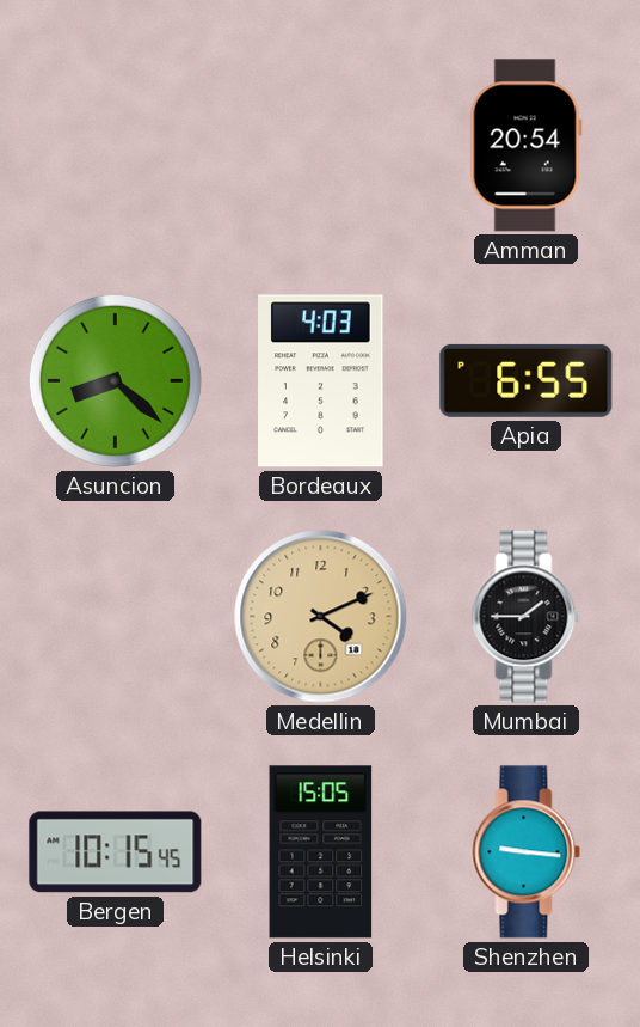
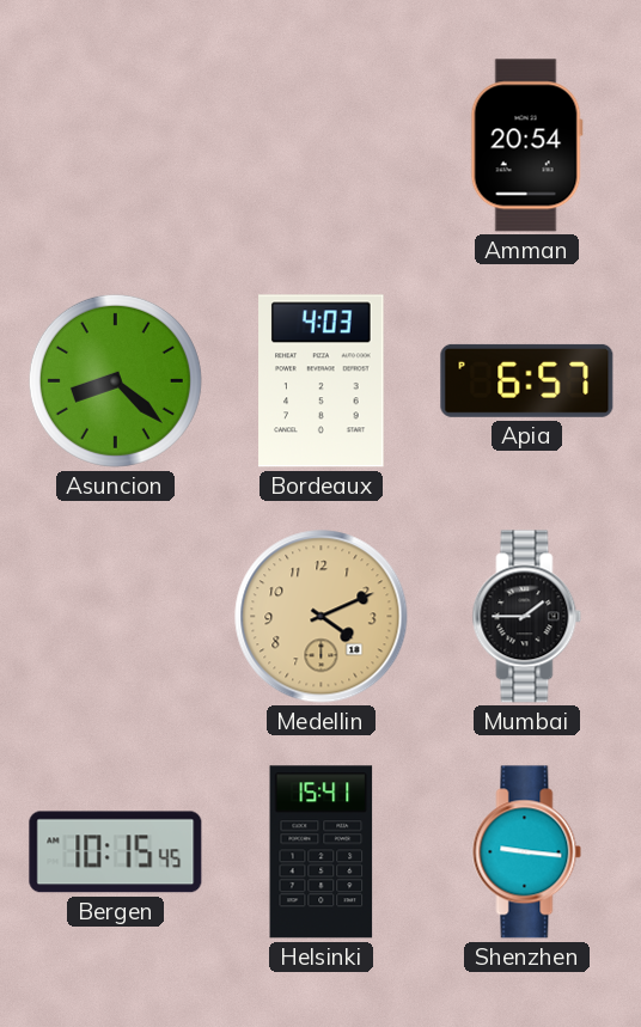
Apia: 6:55 -> 6:57 (527, 380)
Helsinki: 15:05 -> 15:41 (322, 852)
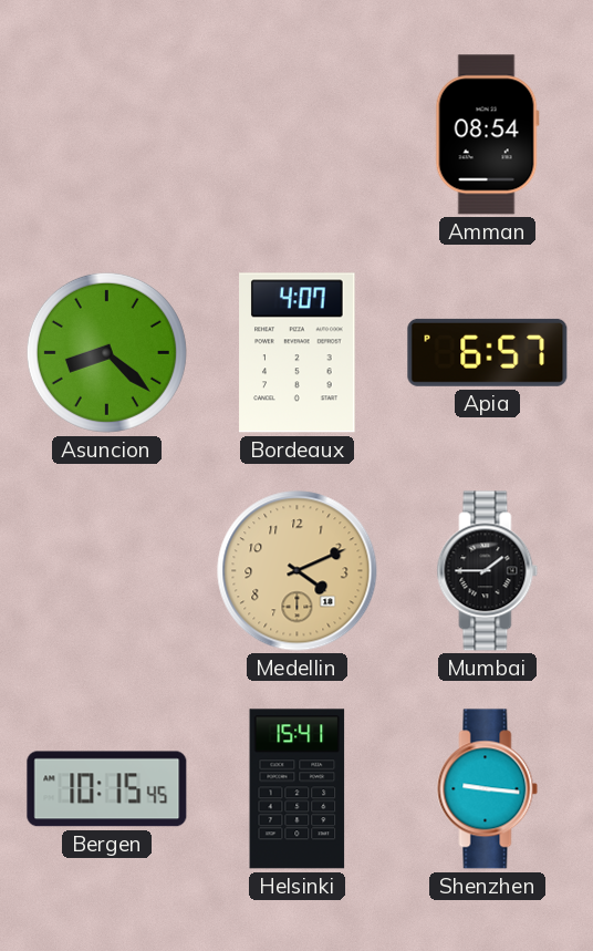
Amman: 20:54 -> 08:54 (487, 135)
Bordeaux: 4:03 -> 4:07 (298, 353)
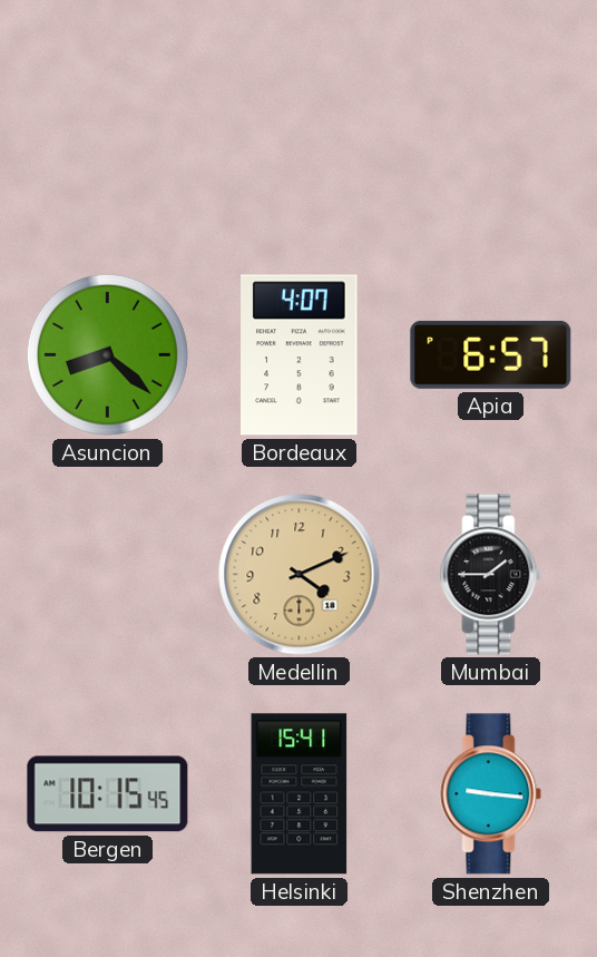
Amman: 08:54 -> none (487, 135)
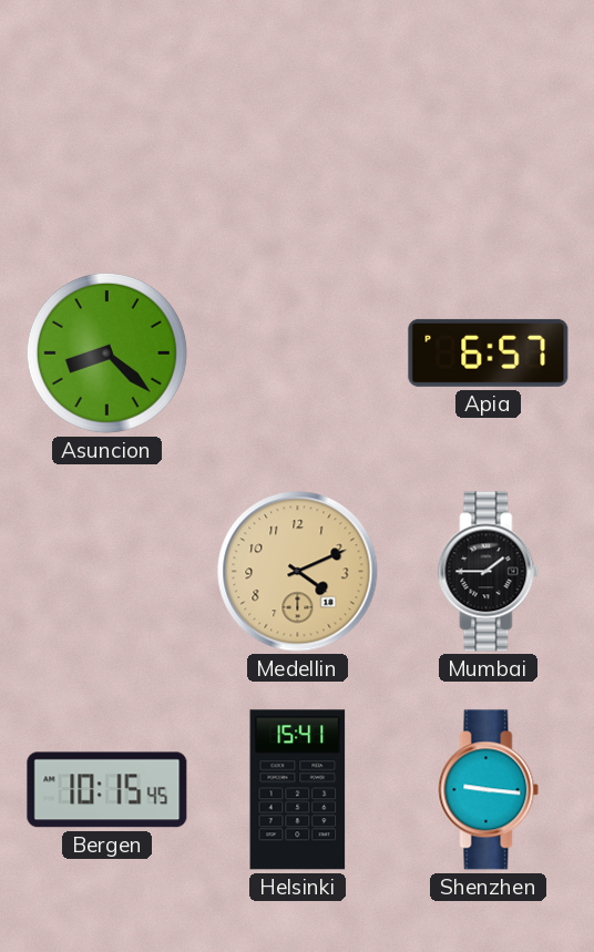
Bordeaux: 4:07 -> none (300, 355)
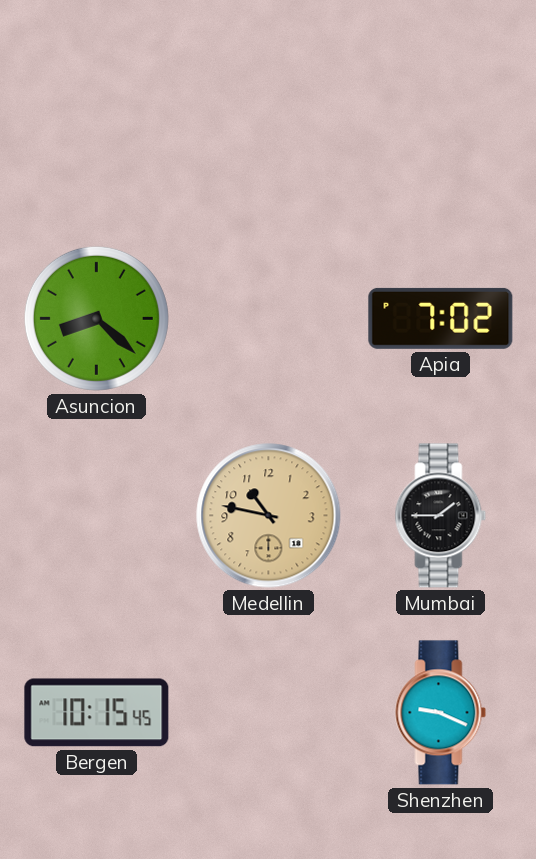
Apia: 6:57 -> 7:02 (441, 318)
Medellin: 4:11 -> 10:47 (269, 516)
Helsinki: 15:41 -> none (298, 790)
Shenzhen: 9:16 -> 9:19 (441, 713)
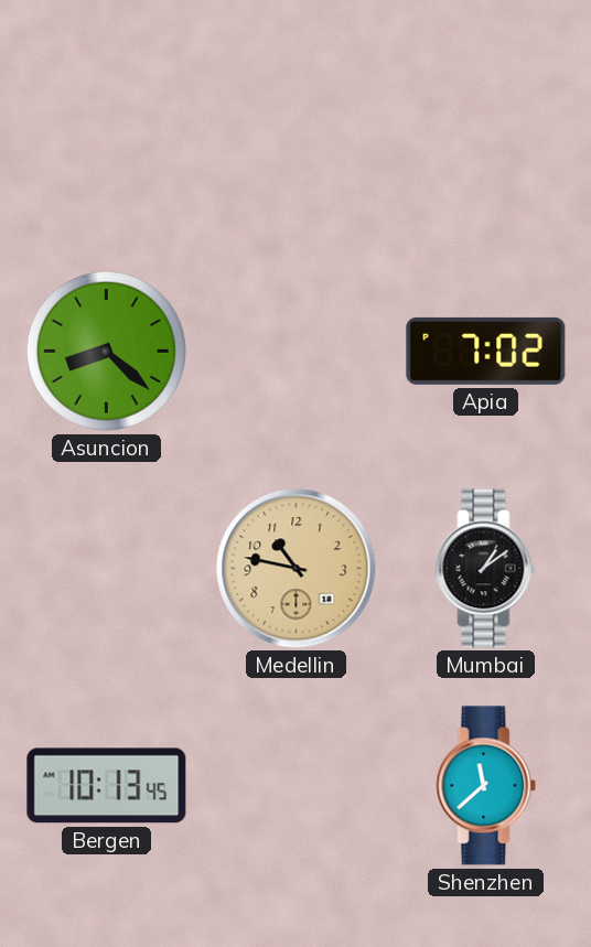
Mumbai: 1:45 -> 1:09 (486, 569)
Bergen: 10:15 -> 10:13 (107, 786)
Shenzhen: 9:19 -> 11:38 (486, 786)
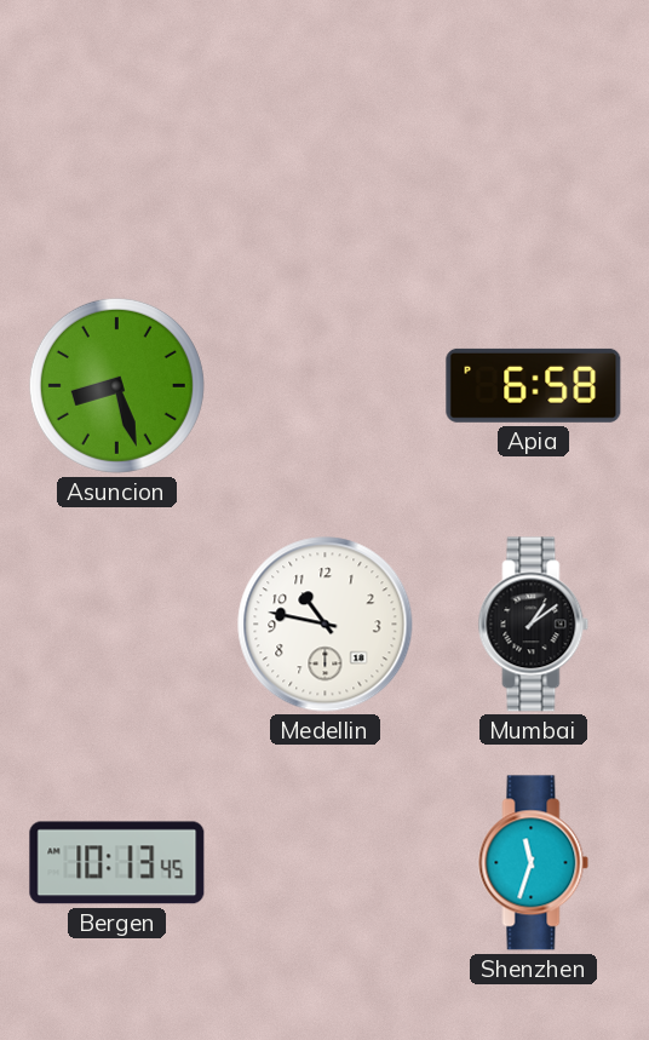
Asuncion: 8:22 -> 8:27 (116, 385)
Apia: 7:02 -> 6:58 (534, 385)
Medellin dial: champagne -> white (326, 625)
Shenzhen: 11:38 -> 11:33 (534, 863)
